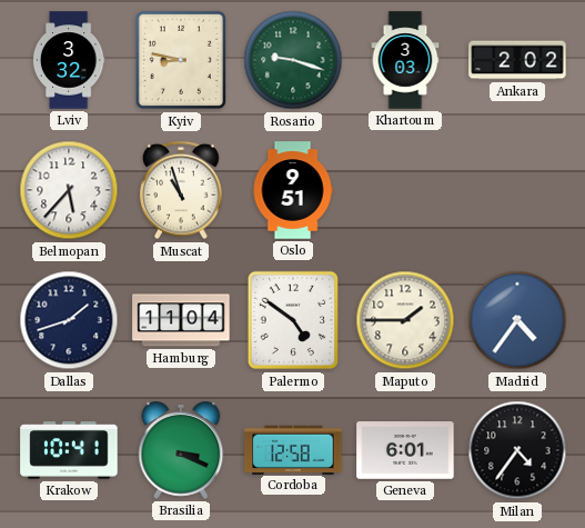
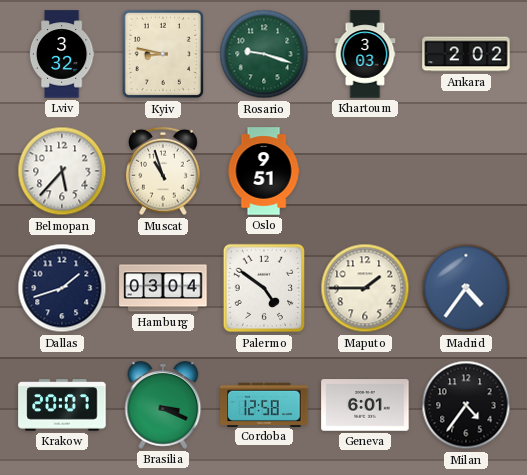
Hamburg: 11:04 -> 03:04 (163, 288)
Krakow: 10:41 -> 20:07 (62, 405)
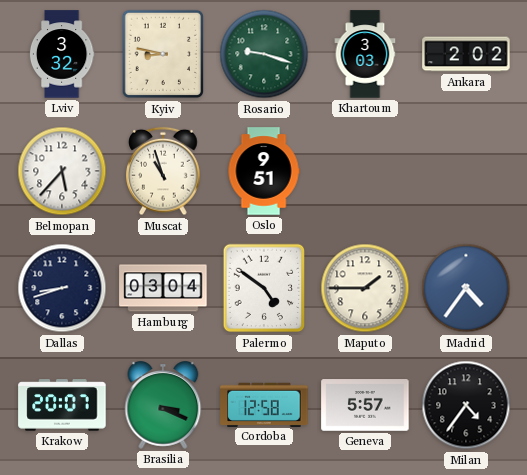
Dallas: 1:42 -> 8:42 (62, 288)
Geneva: 6:01 -> 5:57 (365, 405)
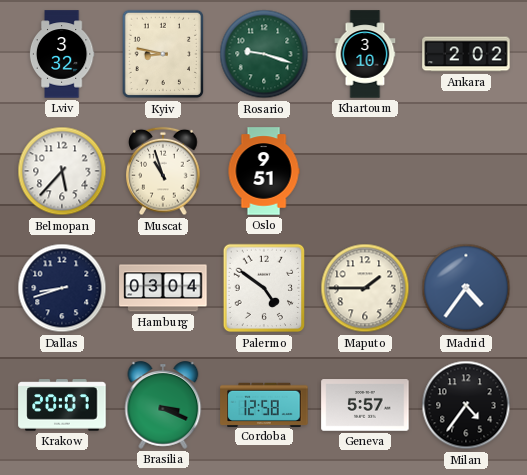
Khartoum: 3:03 -> 3:10 (365, 54)
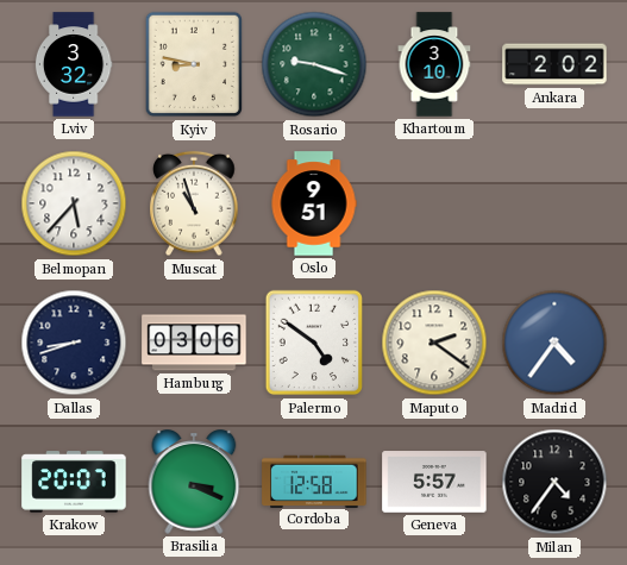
Hamburg: 03:04 -> 03:06 (194, 343)
Maputo: 1:45 -> 2:21 (434, 343)
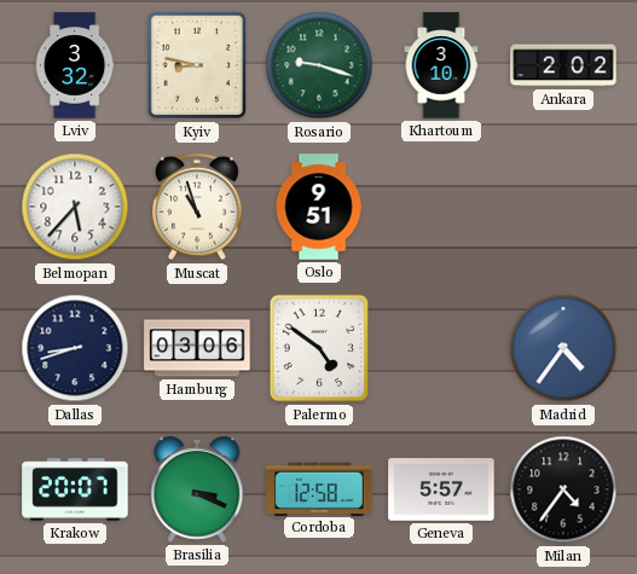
Maputo: 2:21 -> none (434, 343)
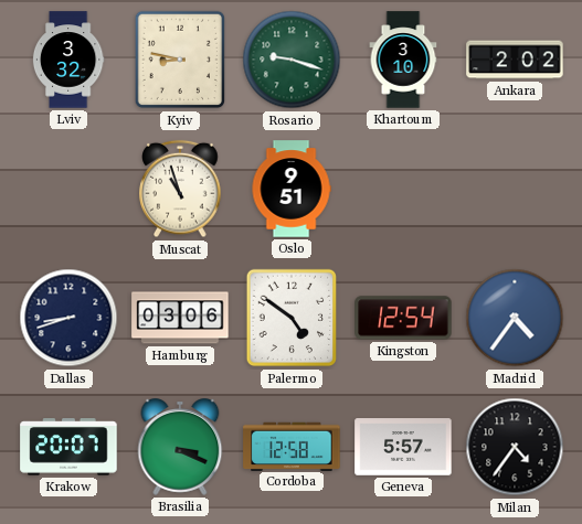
Belmopan: 5:37 -> none (75, 207)
Kingston: none -> 12:54 (403, 318)
